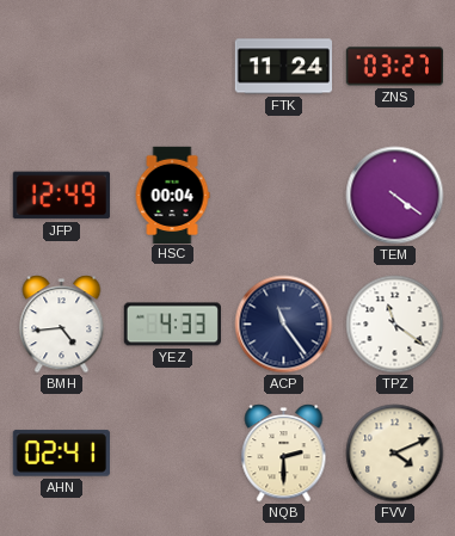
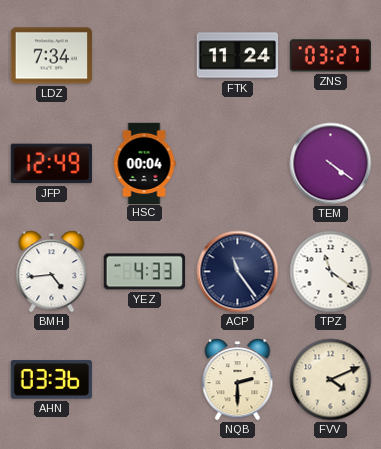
LDZ: none -> 7:34 (51, 56)
AHN: 02:41 -> 03:36 (51, 380)
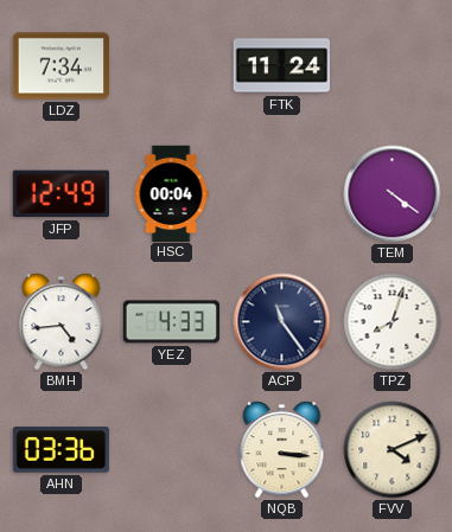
ZNS: 03:27 -> none (330, 56)
TPZ: 11:21 -> 8:03 (393, 322)
NQB: 2:30 -> 3:16 (282, 450)
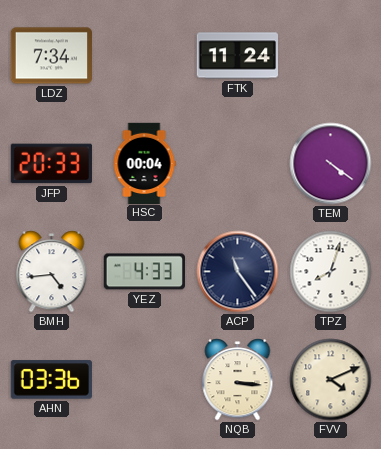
JFP: 12:49 -> 20:33 (51, 164)
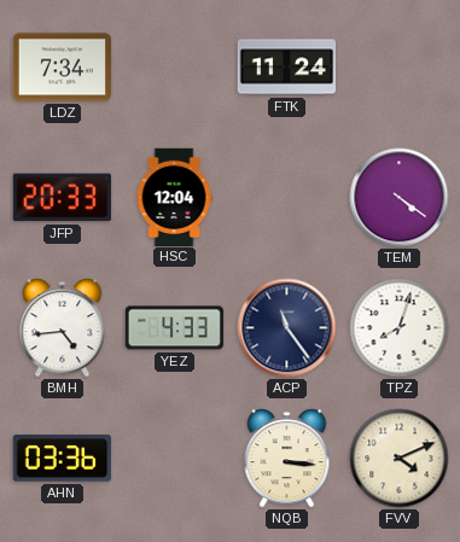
HSC: 00:04 -> 12:04 (174, 197)
